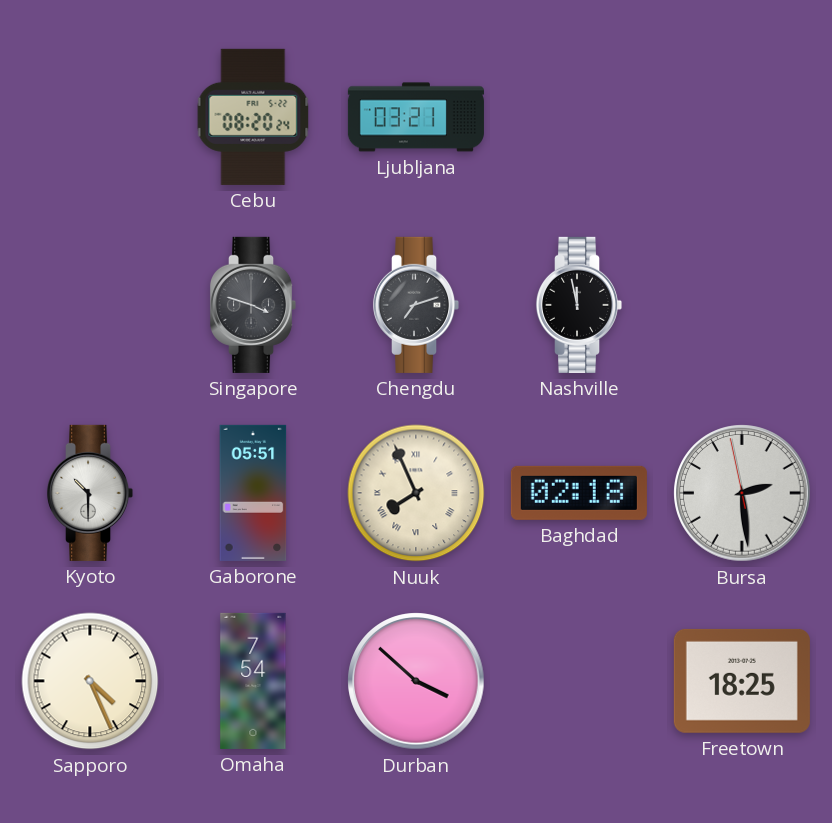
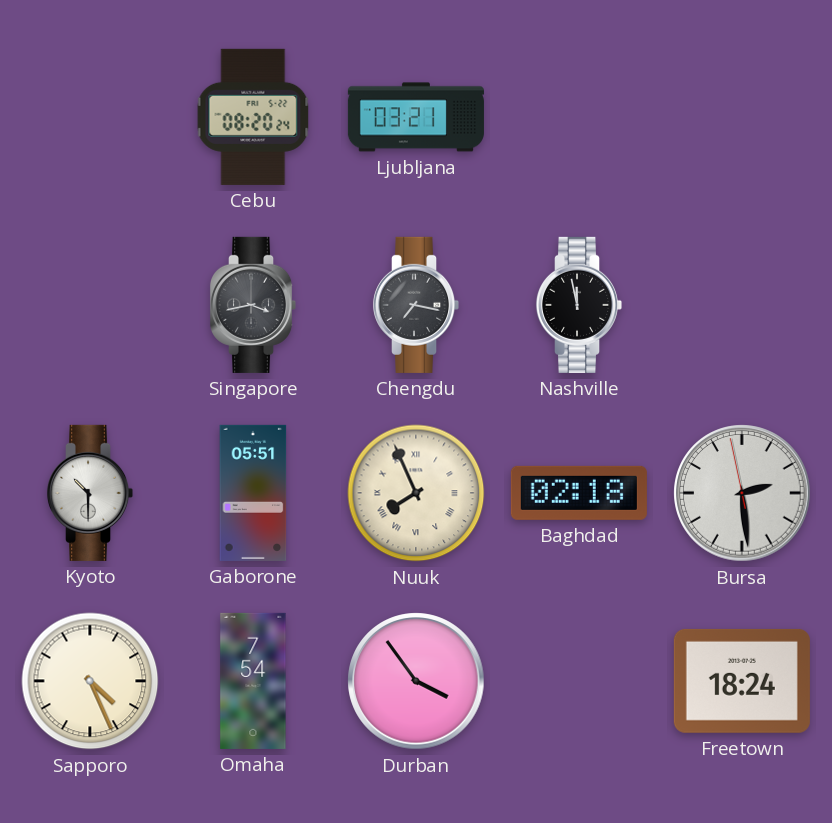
Singapore: 3:48 -> 3:43 (253, 305)
Chengdu: 7:12 -> 7:17 (416, 305)
Durban: 3:52 -> 3:54 (416, 681)
Freetown: 18:25 -> 18:24 (742, 681)
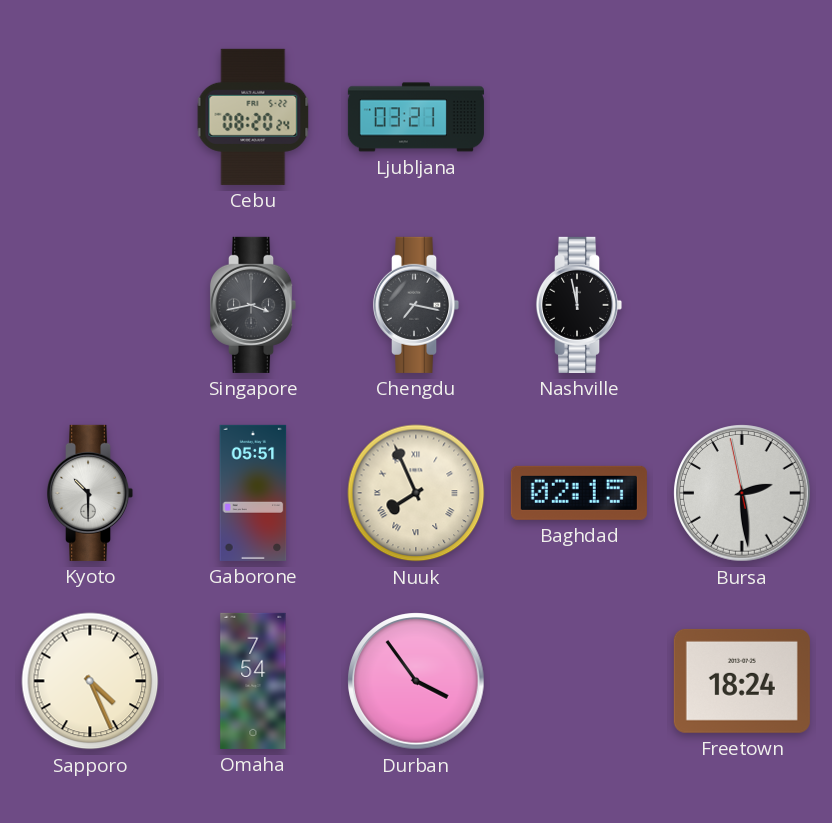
Baghdad: 02:18 -> 02:15 (579, 493)
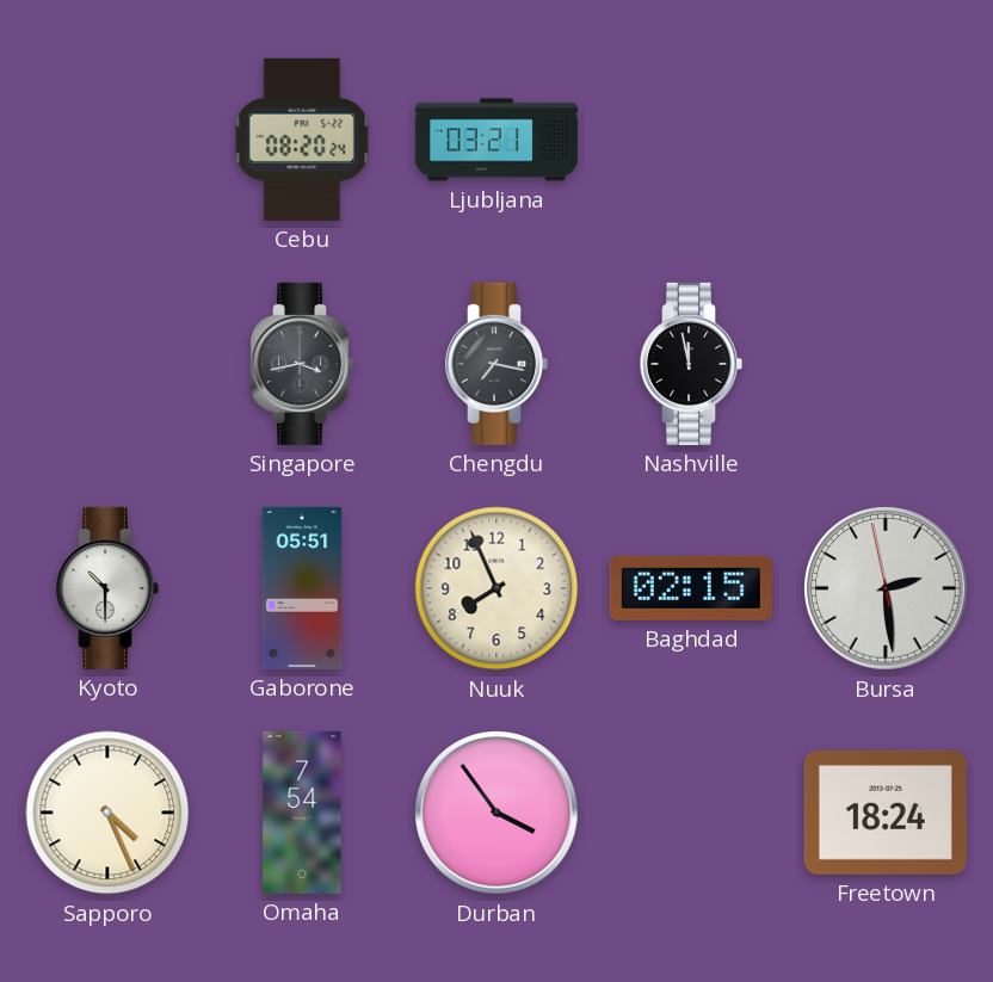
Nuuk numerals: Roman -> Arabic (496, 588)
